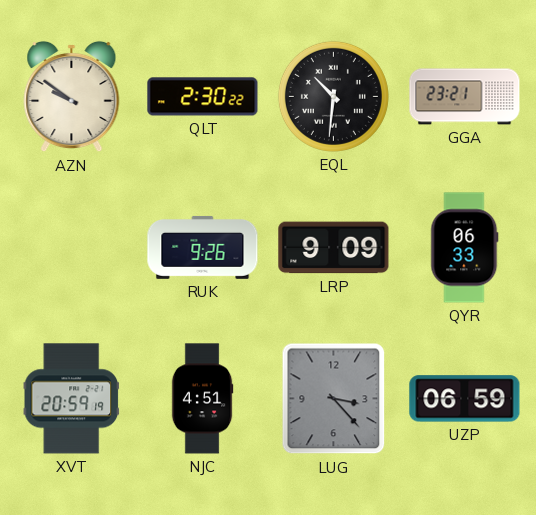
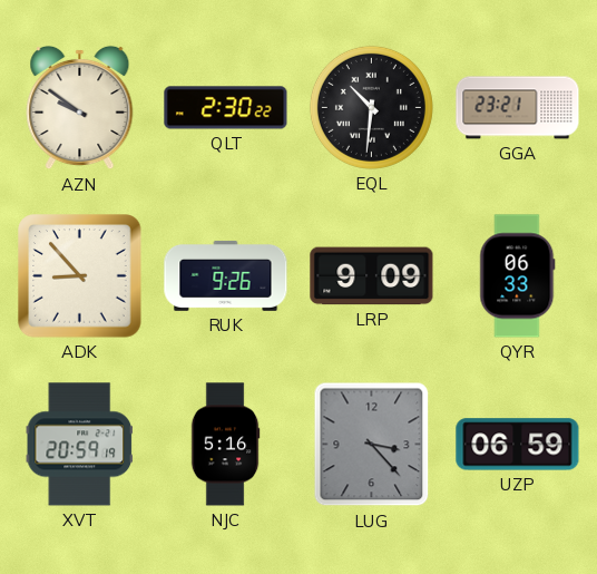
ADK: none -> 8:53 (80, 276)
NJC: 4:51 -> 5:16 (225, 445)
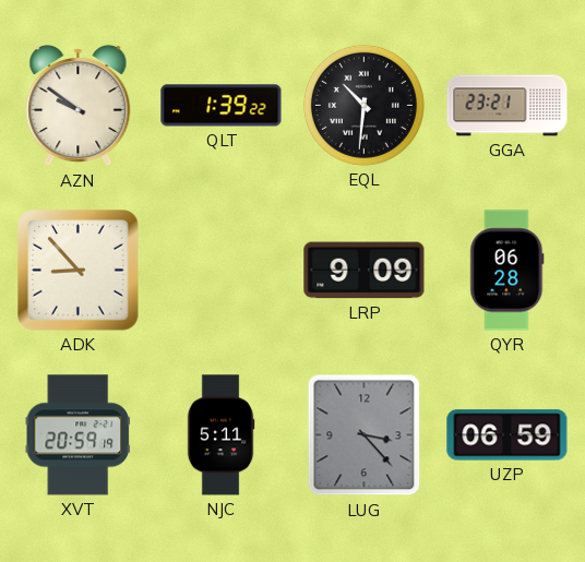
QLT: 2:30 -> 1:39 (222, 106)
RUK: 9:26 -> none (226, 276)
QYR: 06:33 -> 06:28 (508, 271)
NJC: 5:16 -> 5:11 (220, 435)
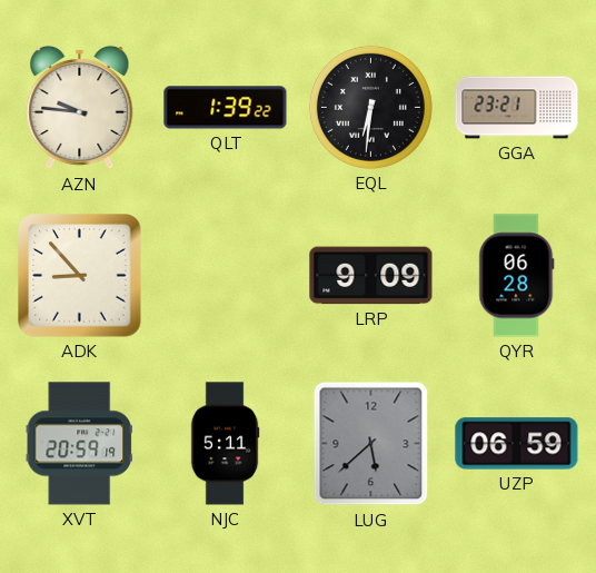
AZN: 9:51 -> 9:46 (80, 108)
EQL: 10:31 -> 6:31 (370, 107)
LUG: 3:23 -> 5:38 (371, 444)
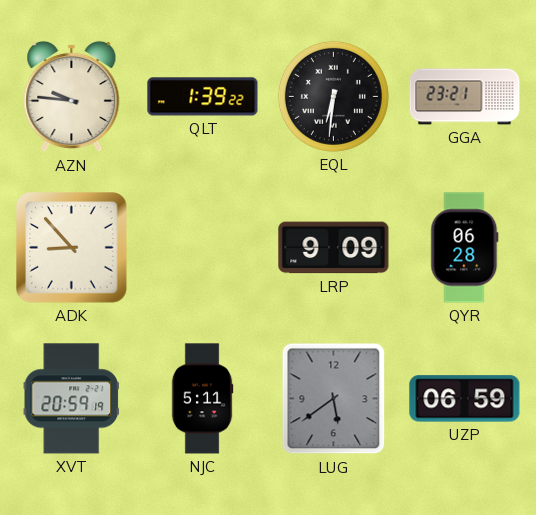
LUG: 5:38 -> 5:39 (334, 399)
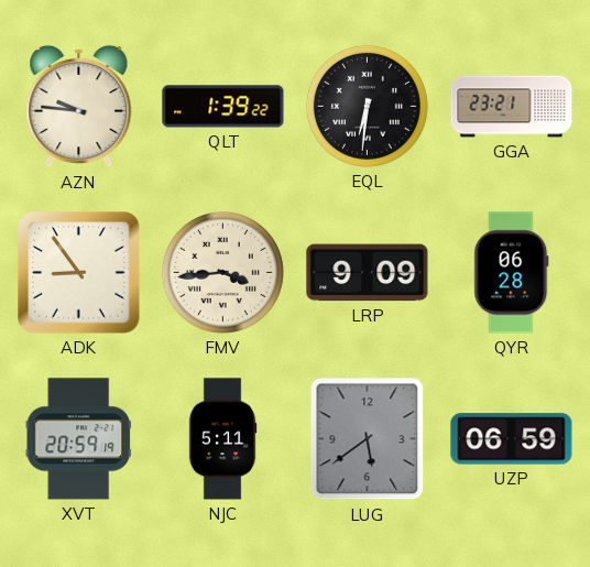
ADK: 8:53 -> 8:54 (79, 273)
FMV: none -> 3:44 (222, 272)
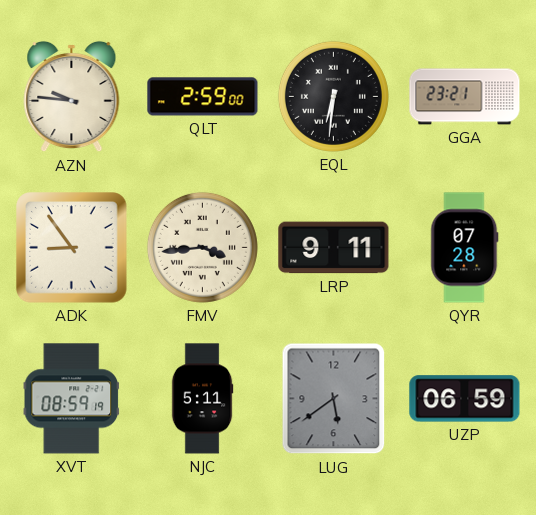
QLT: 1:39 -> 2:59 (203, 97)
LRP: 9:09 -> 9:11 (334, 248)
QYR: 06:28 -> 07:28 (465, 248)
XVT: 20:59 -> 08:59 (71, 399)
